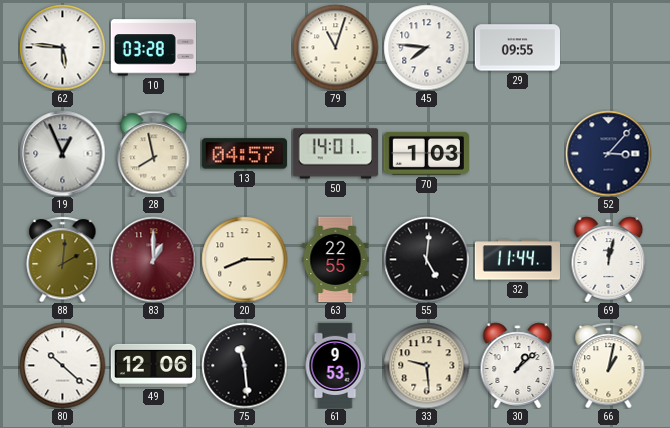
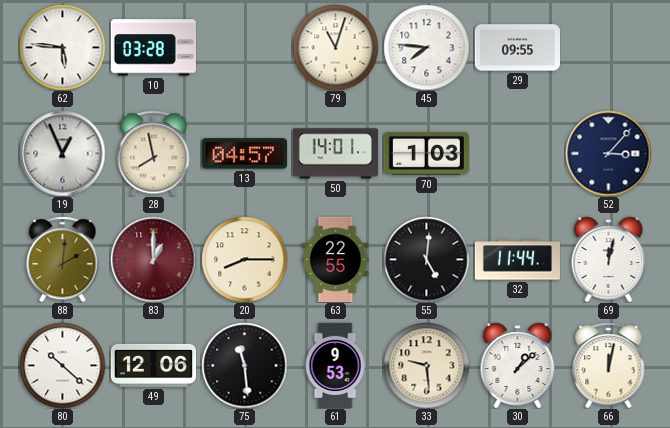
66: 1:02 -> 12:02 (609, 365)
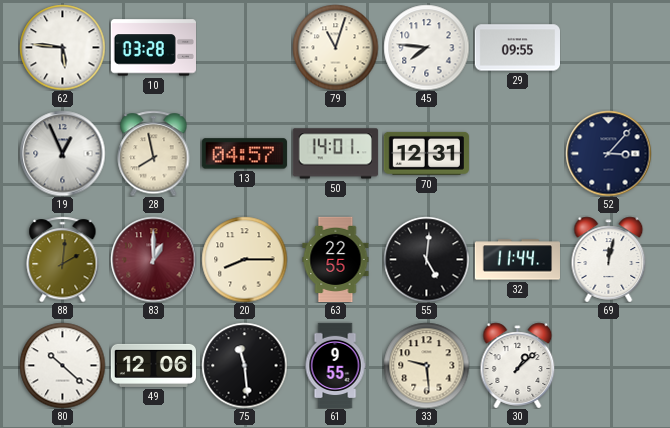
70: 1:03 -> 12:31 (426, 153)
61: 9:53 -> 9:55 (335, 365)
66: 12:02 -> none (609, 365)
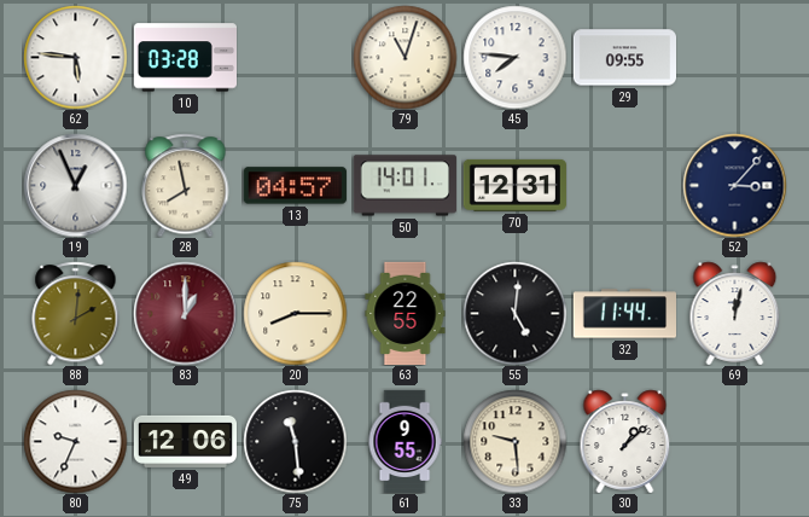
80: 10:22 -> 9:34 (75, 441)
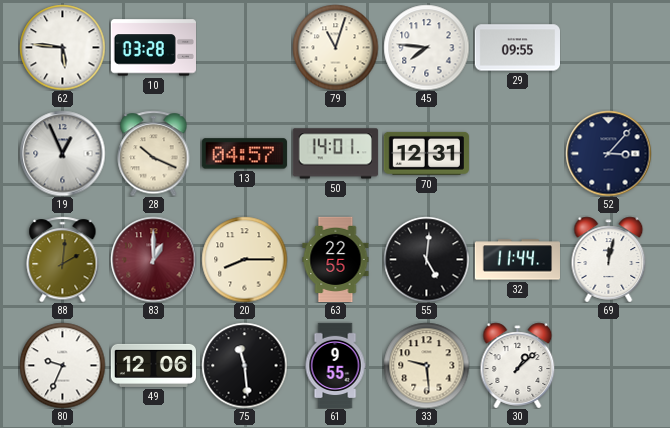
28: 7:58 -> 10:19 (154, 153)
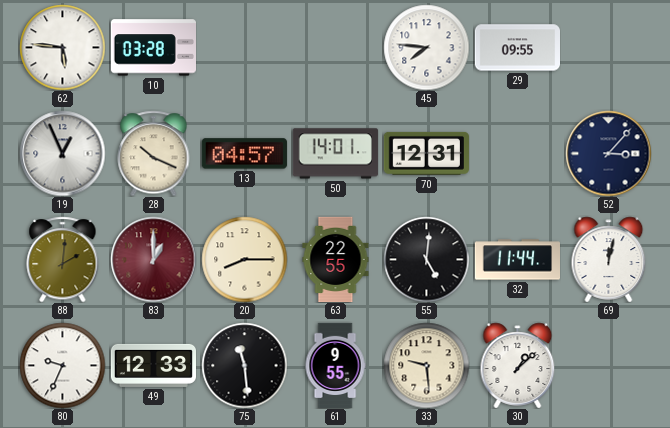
79: 11:03 -> none (335, 47)
49: 12:06 -> 12:33 (153, 365)
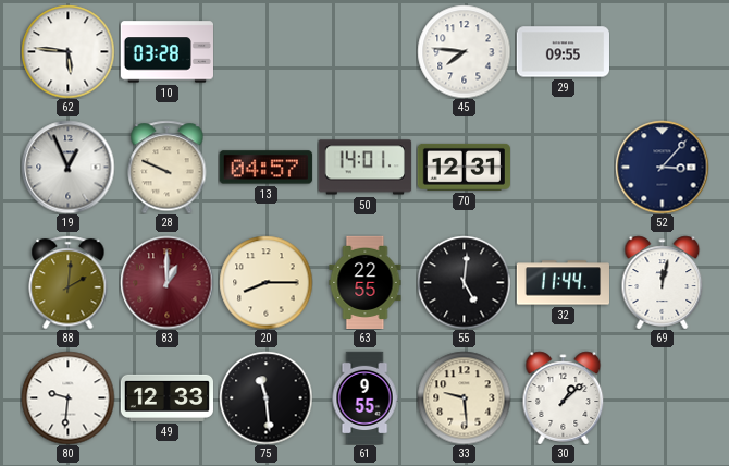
28: 10:19 -> 9:49 (168, 167)
80: 9:34 -> 9:31 (67, 397)
